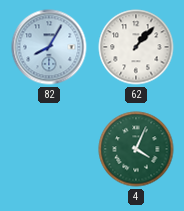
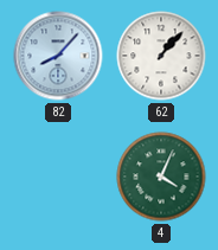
82: 8:05 -> 8:07 (58, 56)
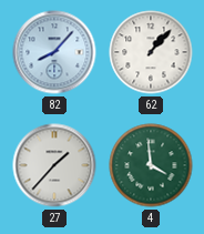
27: none -> 1:37 (54, 165)
4: 4:04 -> 3:59 (151, 165)
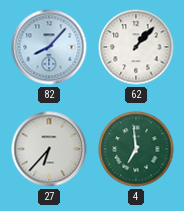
27: 1:37 -> 6:37 (49, 149)
4: 3:59 -> 6:59 (136, 149)
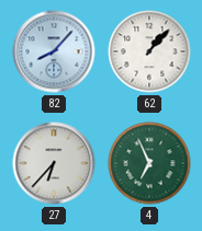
4: 6:59 -> 6:56 (149, 163)
